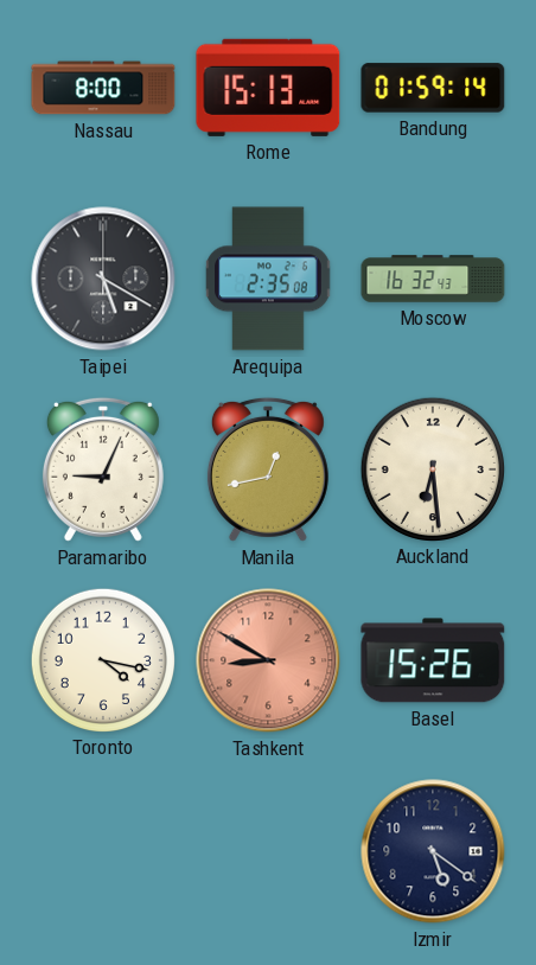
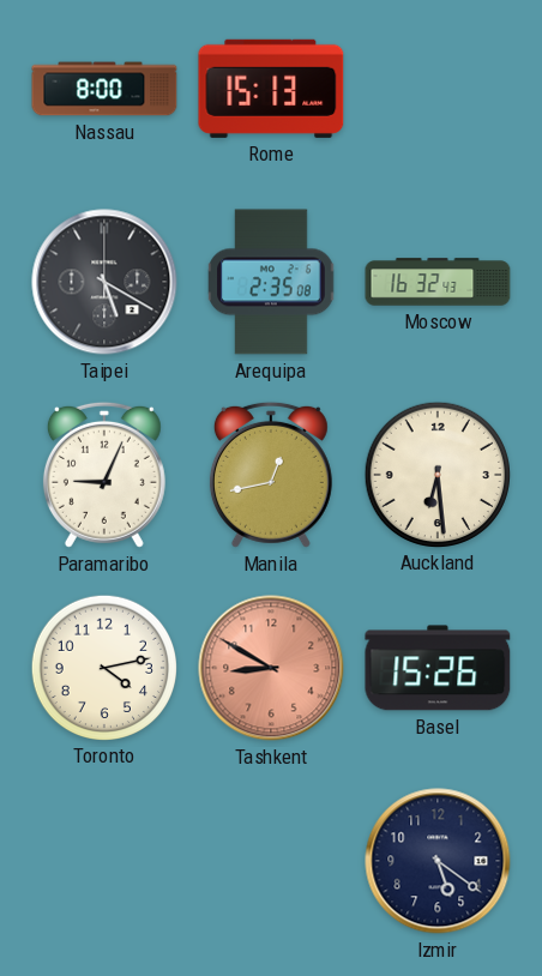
Bandung: 01:59 -> none (433, 88)
Toronto: 4:17 -> 4:13 (103, 667)
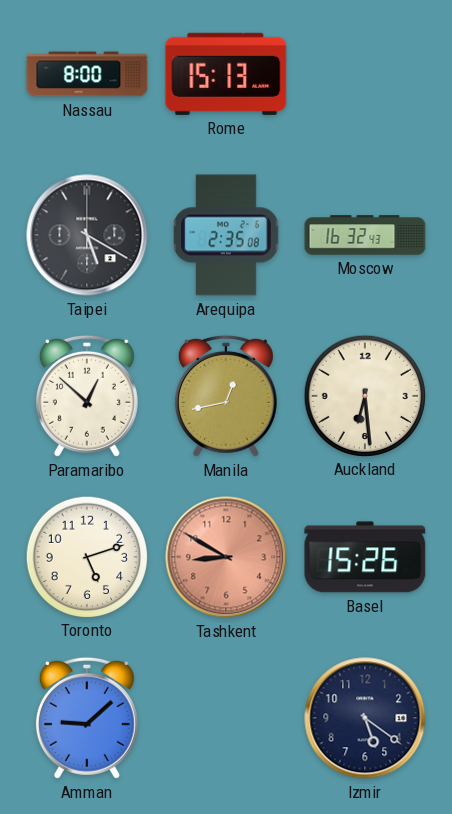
Paramaribo: 9:04 -> 12:52 (87, 396)
Toronto: 4:13 -> 5:12 (86, 556)
Amman: none -> 9:08 (87, 718)
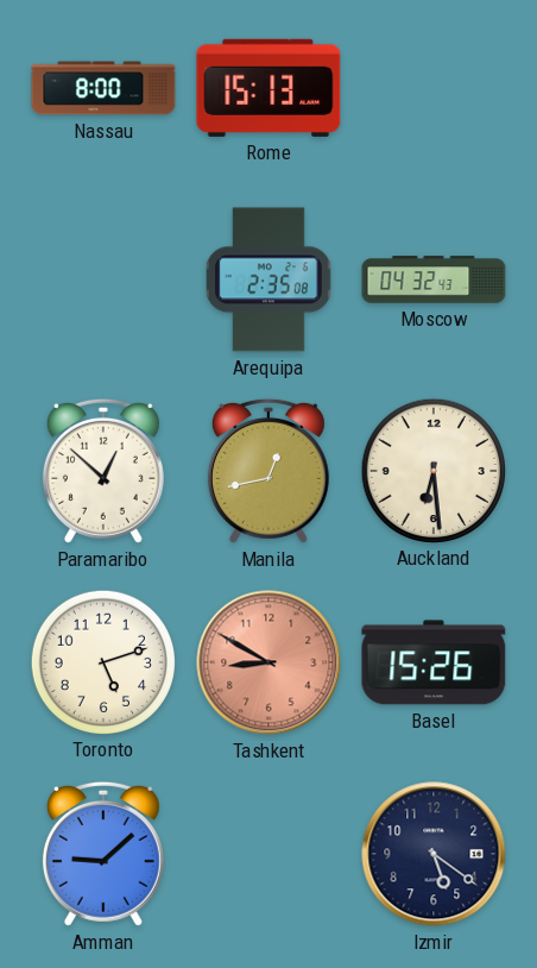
Taipei: 5:20 -> none (87, 235)
Moscow: 16:32 -> 04:32 (434, 279)
